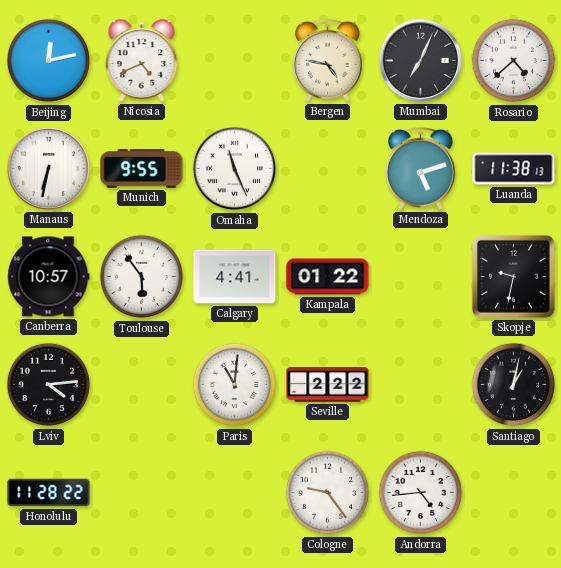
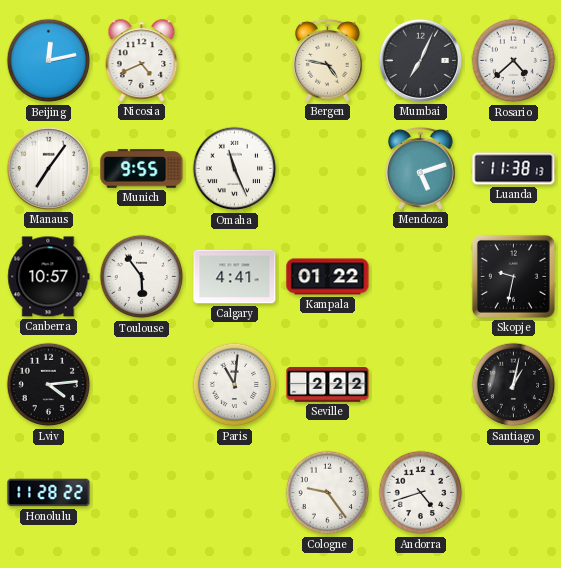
Manaus: 6:32 -> 7:06 (48, 168)
Andorra: 4:44 -> 4:42 (421, 493)
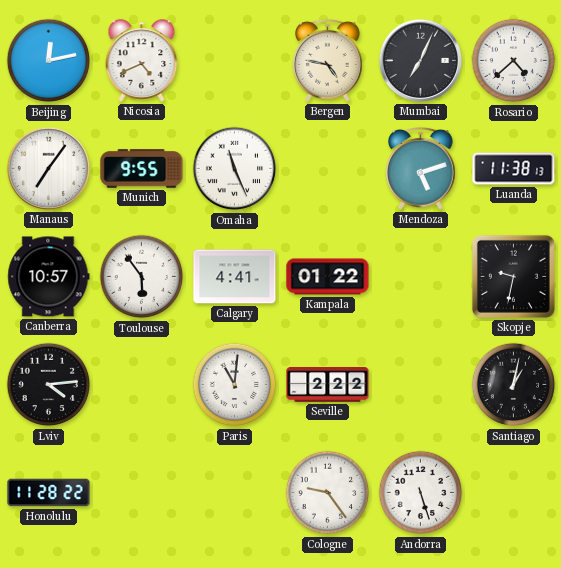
Andorra: 4:42 -> 5:27 (421, 493)
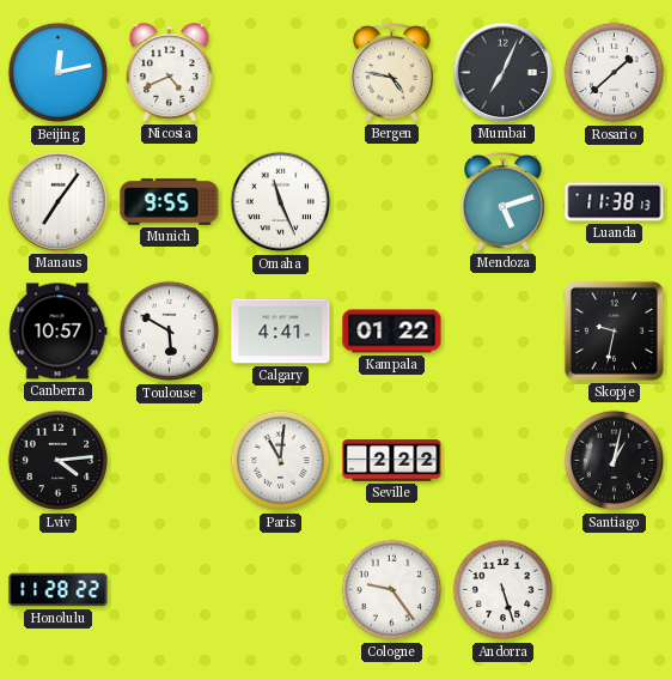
Rosario: 4:38 -> 1:38 (615, 73)
Toulouse: 5:54 -> 5:50 (170, 332)
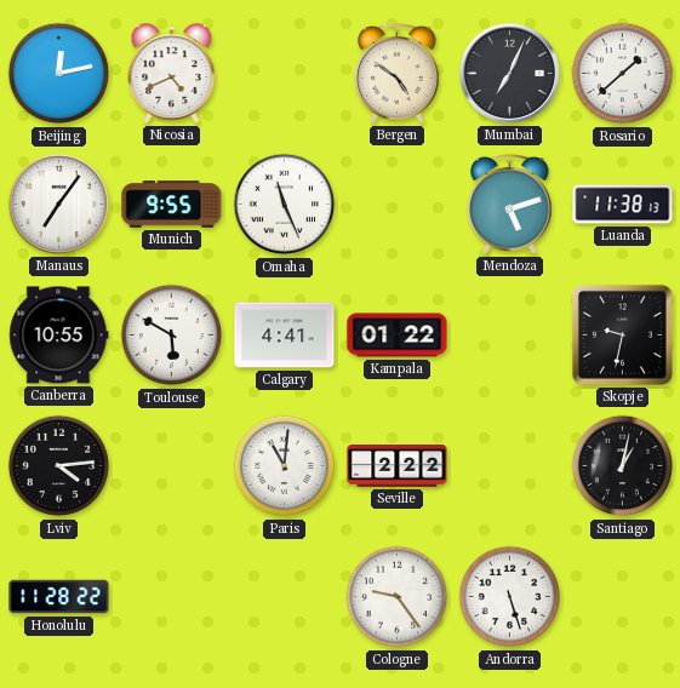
Bergen: 4:47 -> 4:51 (398, 74)
Canberra: 10:57 -> 10:55 (59, 336)
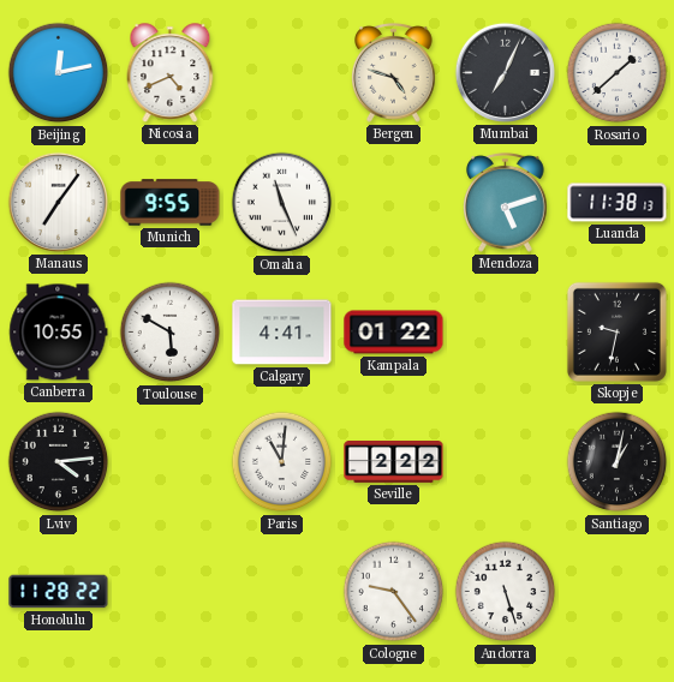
Bergen: 4:51 -> 4:48 (394, 73)
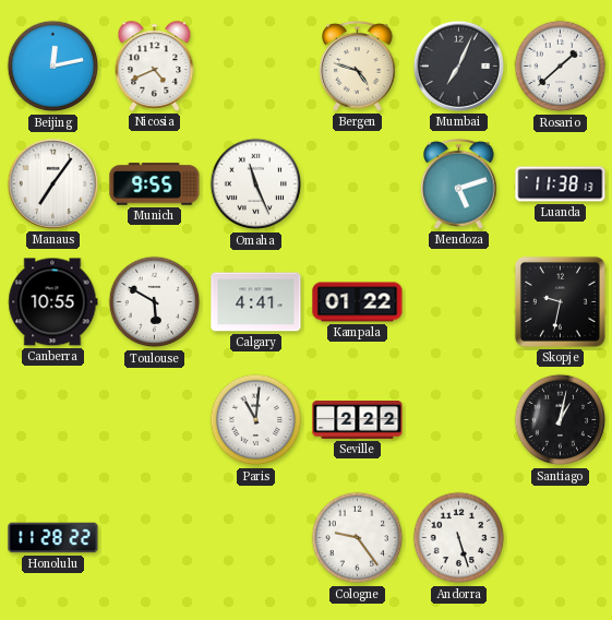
Lviv: 4:14 -> none (59, 462)
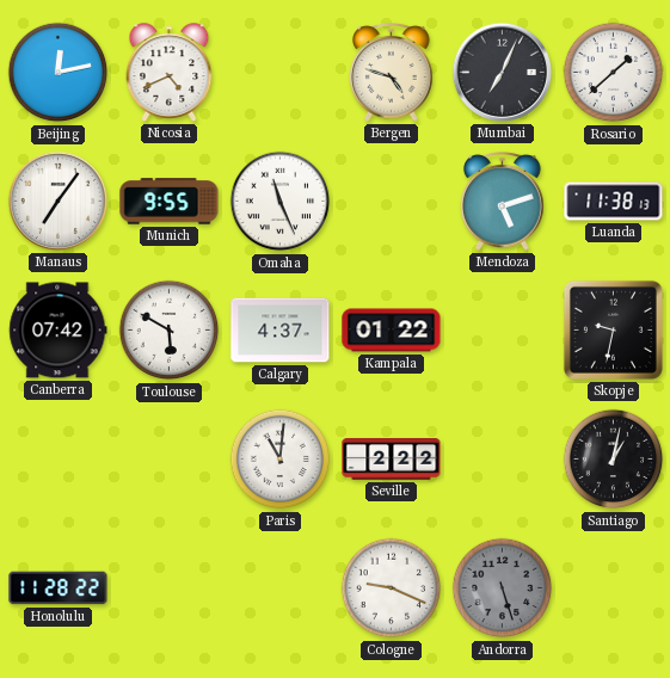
Canberra: 10:55 -> 07:42 (59, 331)
Calgary: 4:41 -> 4:37 (281, 331)
Cologne: 9:24 -> 9:19 (392, 588)
Andorra dial: white -> grey (503, 588)
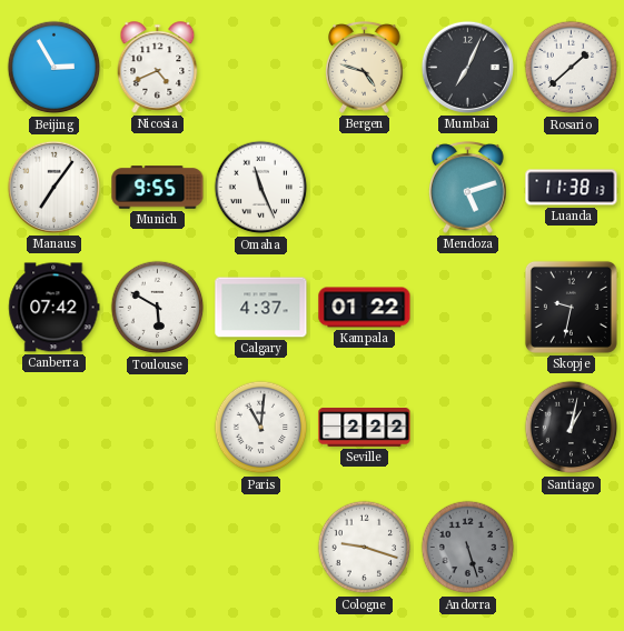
Beijing: 12:13 -> 2:55 (55, 68)
Honolulu: 11:28 -> none (59, 588)
Cologne: 9:19 -> 9:18 (365, 548)
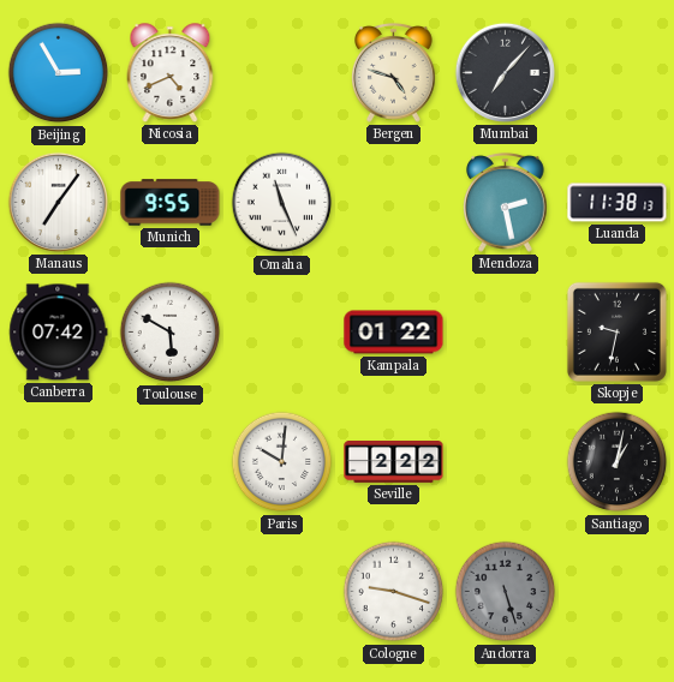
Mumbai: 7:04 -> 7:07 (505, 72)
Rosario: 1:38 -> none (572, 68)
Mendoza: 5:12 -> 2:28 (506, 203)
Calgary: 4:37 -> none (261, 308)
Paris: 11:01 -> 10:01 (282, 462)
